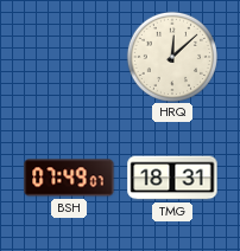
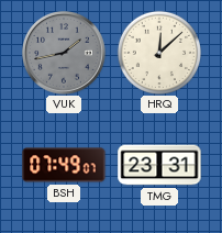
VUK: none -> 1:43 (65, 54)
TMG: 18:31 -> 23:31 (159, 165)
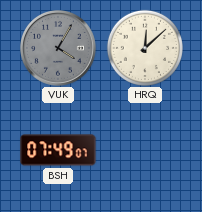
VUK: 1:43 -> 4:05 (59, 49)
TMG: 23:31 -> none (159, 165)
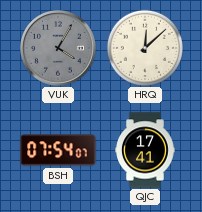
BSH: 07:49 -> 07:54 (58, 150)
QJC: none -> 17:41 (145, 150)
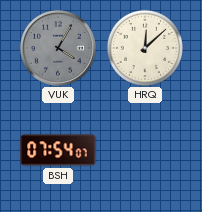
QJC: 17:41 -> none (145, 150)
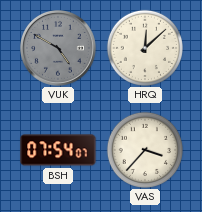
VUK: 4:05 -> 4:50 (59, 49)
VAS: none -> 3:37 (145, 150)
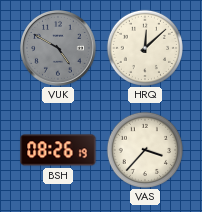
BSH: 07:54 -> 08:26 (58, 150)
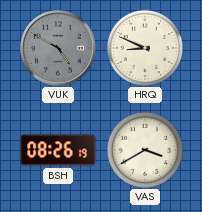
HRQ: 12:08 -> 8:49 (145, 48)
VAS: 3:37 -> 3:40 (145, 150)
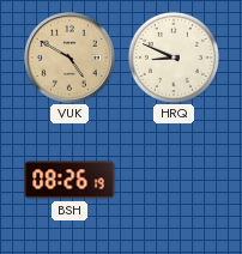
VUK dial: grey -> champagne (71, 59)
VAS: 3:40 -> none (145, 150)
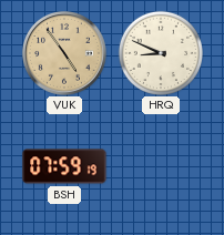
VUK: 4:50 -> 4:54 (65, 54)
BSH: 08:26 -> 07:59 (64, 166)
